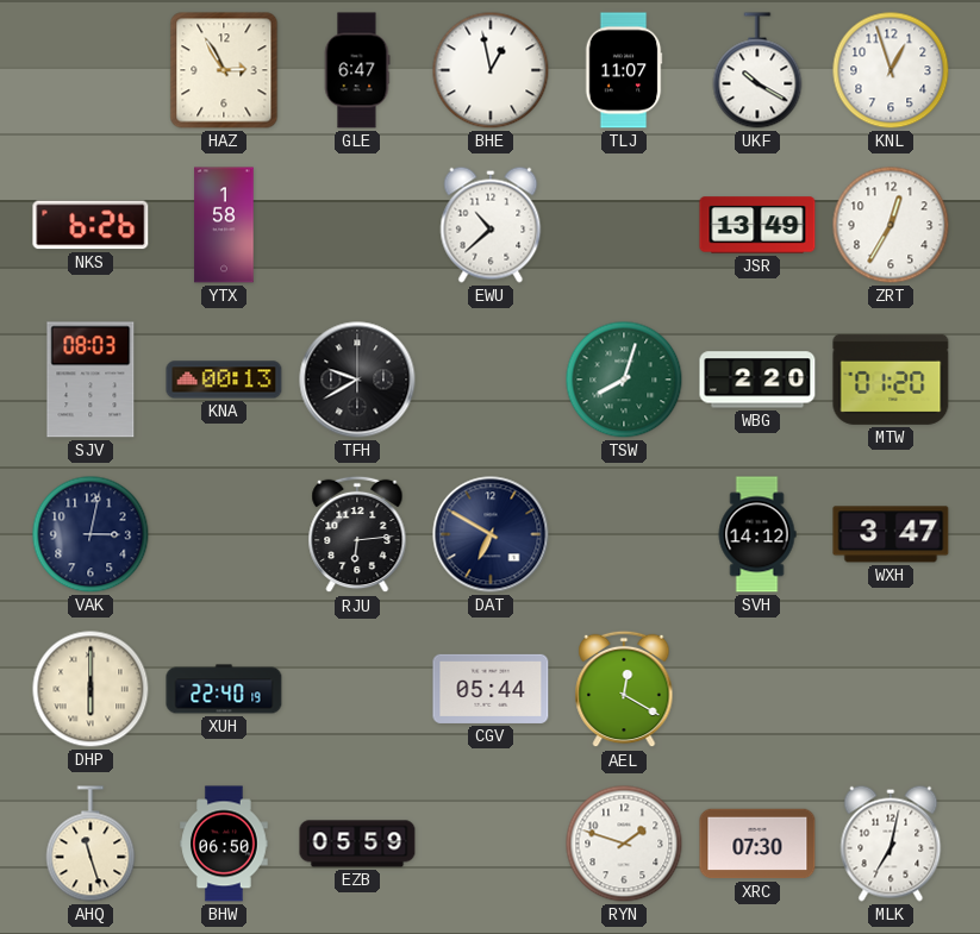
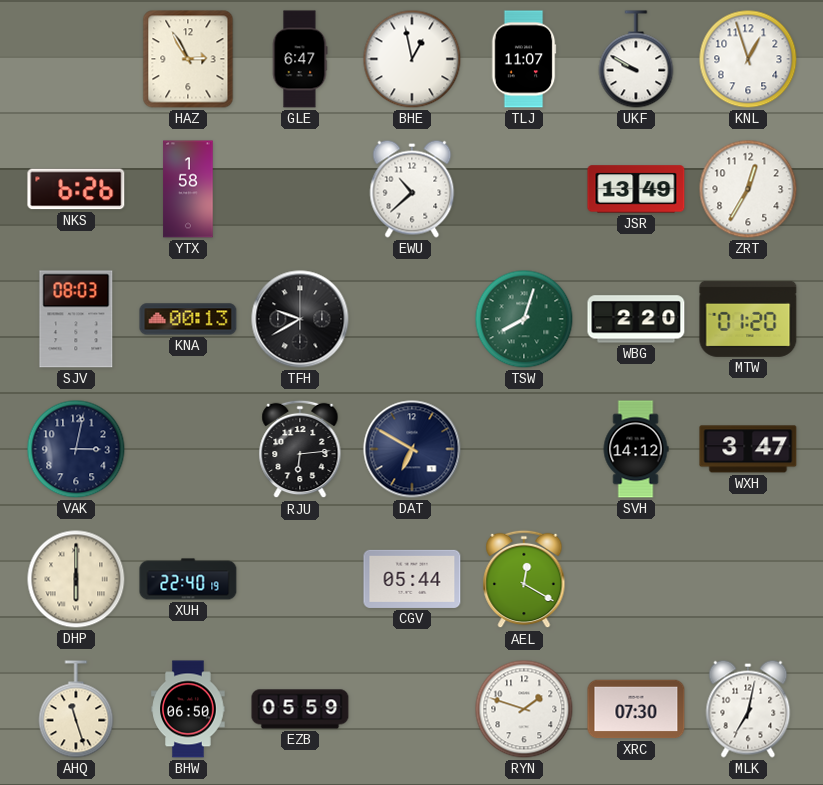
UKF: 10:20 -> 9:50 (636, 59)
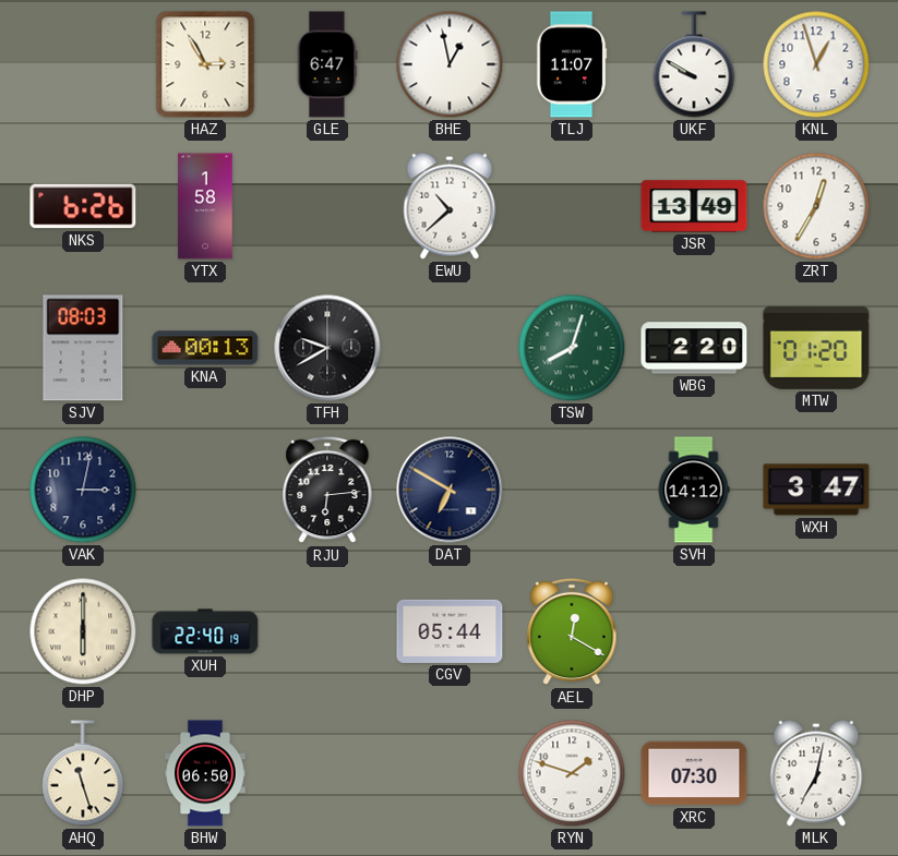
EZB: 05:59 -> none (300, 709)
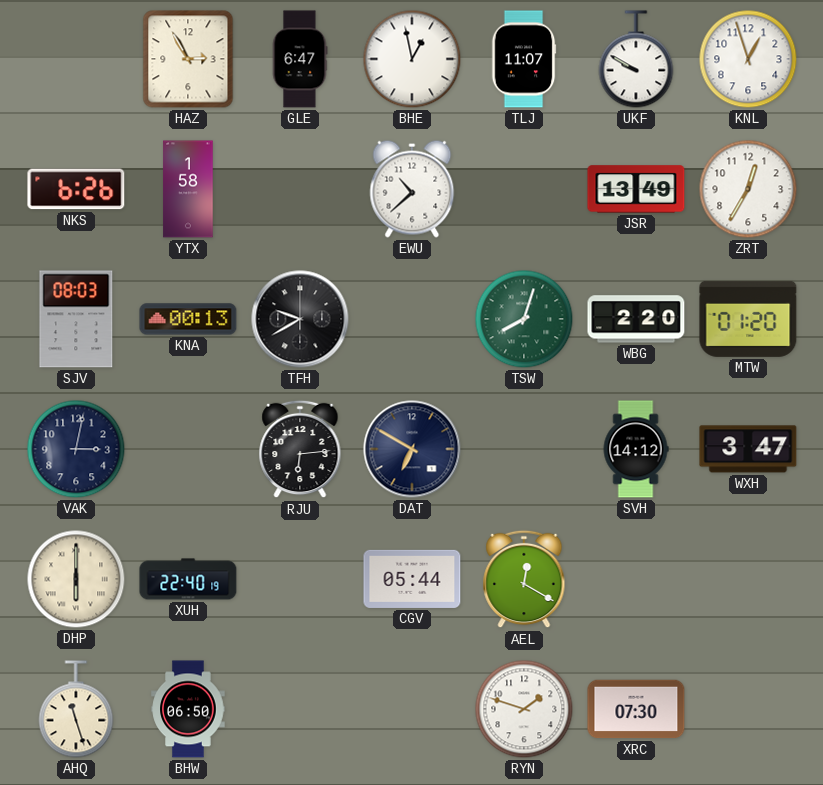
MLK: 7:02 -> none (816, 773)
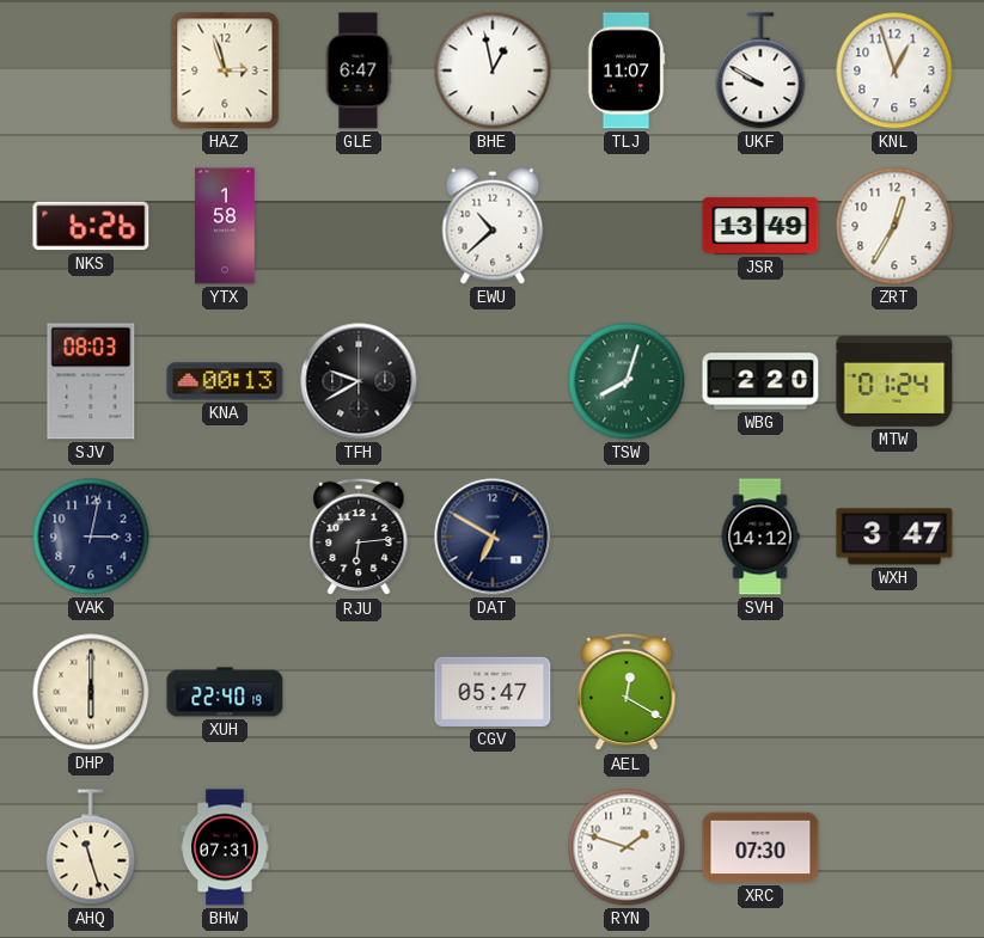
HAZ: 2:55 -> 2:57 (225, 70)
MTW: 01:20 -> 01:24 (894, 381)
CGV: 05:44 -> 05:47 (493, 692)
BHW: 06:50 -> 07:31 (225, 847)
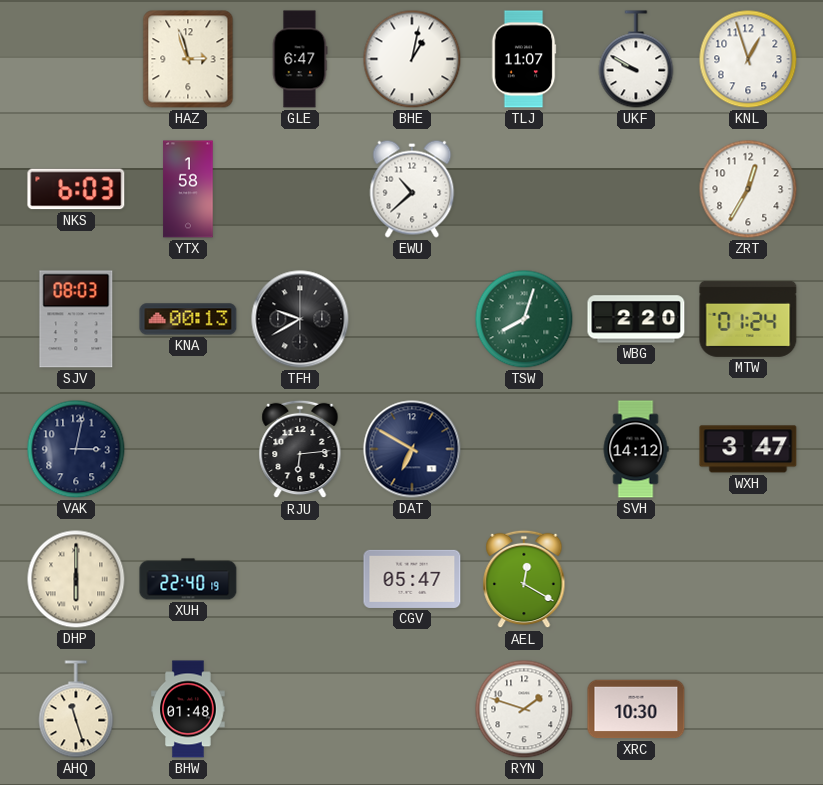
BHE: 12:58 -> 1:02 (412, 59)
NKS: 6:26 -> 6:03 (76, 189)
JSR: 13:49 -> none (760, 226)
BHW: 07:31 -> 01:48 (188, 709)
XRC: 07:30 -> 10:30 (636, 709)
